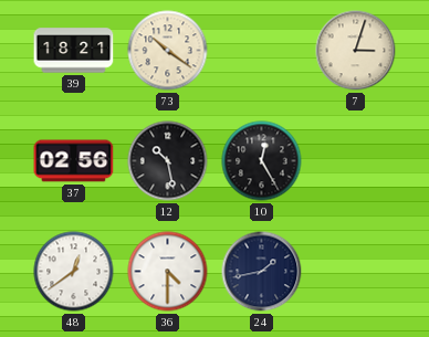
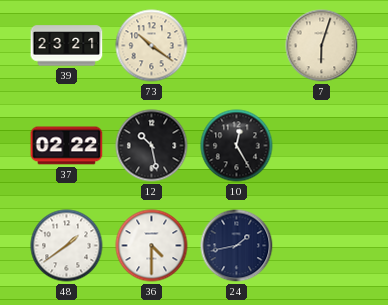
39: 18:21 -> 23:21 (67, 46)
7: 3:03 -> 6:03 (322, 46)
37: 02:56 -> 02:22 (67, 146)
48: 12:39 -> 1:39 (67, 246)
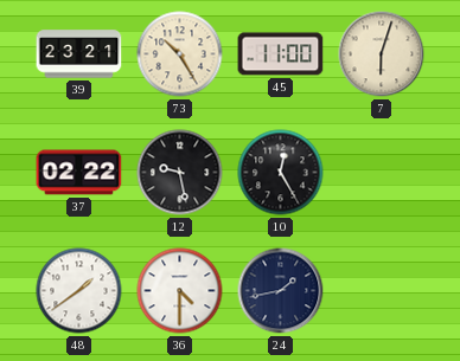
73: 10:21 -> 10:25 (180, 54)
45: none -> 11:00 (281, 54)
12: 10:28 -> 9:28 (180, 173)
